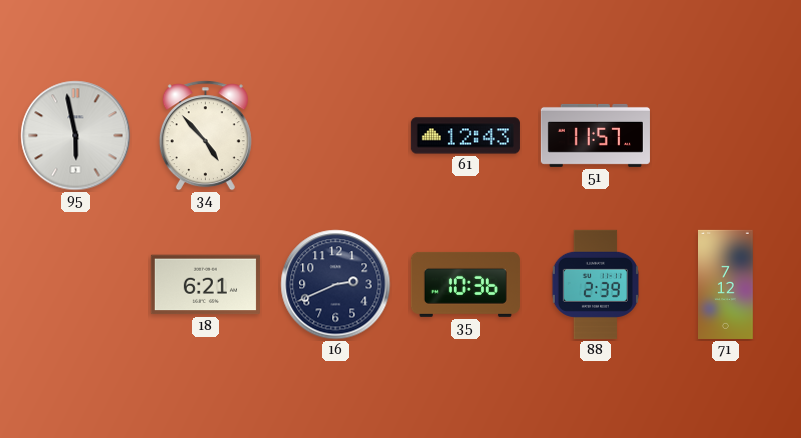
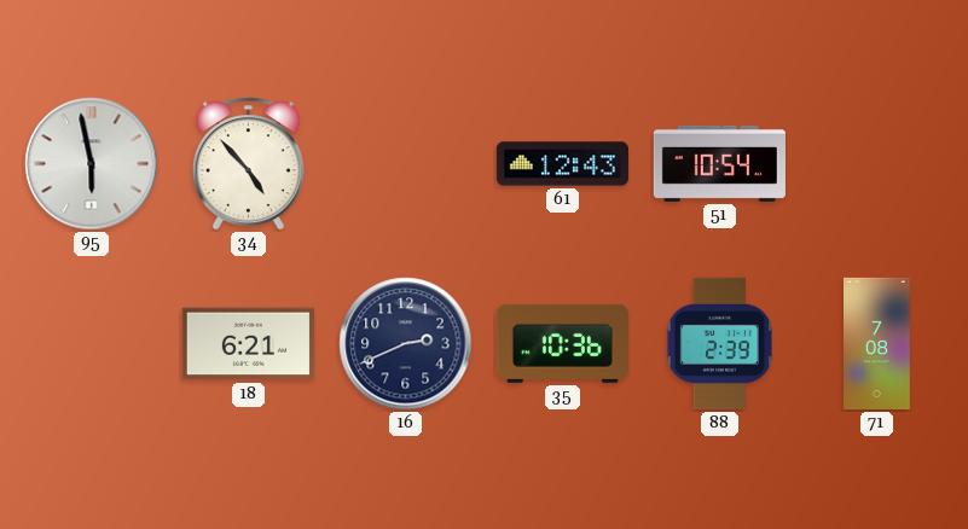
51: 11:57 -> 10:54 (719, 163)
71: 7:12 -> 7:08 (877, 343)
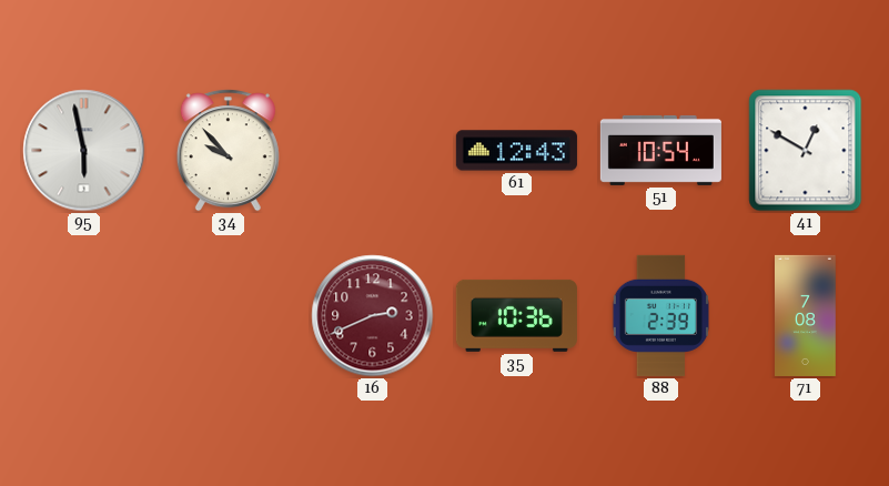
34: 4:53 -> 9:53 (228, 151)
41: none -> 12:50 (806, 151)
18: 6:21 -> none (248, 344)
16 dial: navy -> burgundy (373, 316)
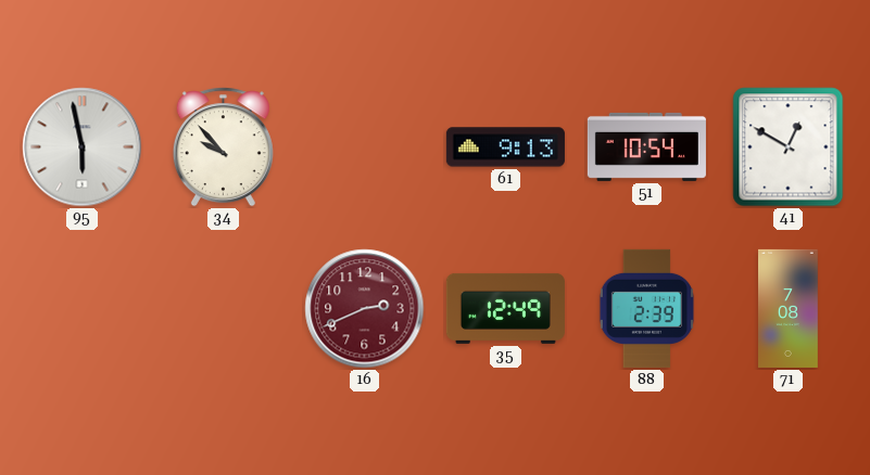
61: 12:43 -> 9:13 (505, 147)
35: 10:36 -> 12:49 (505, 308)
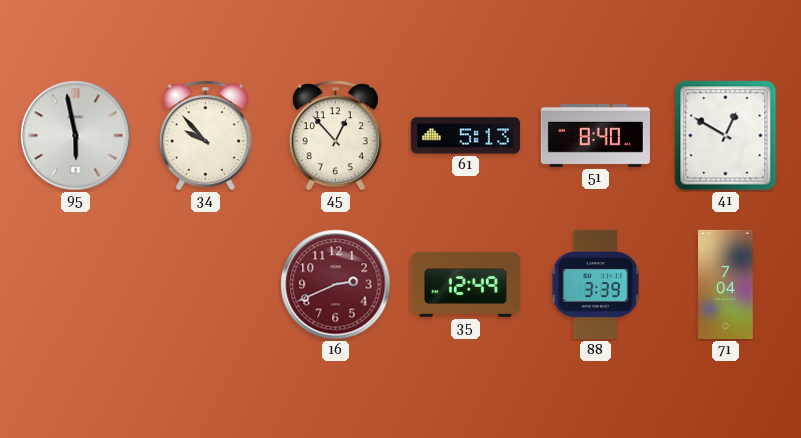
45: none -> 12:53 (335, 136)
61: 9:13 -> 5:13 (465, 136)
51: 10:54 -> 8:40 (595, 135)
88: 2:39 -> 3:39 (595, 284)
71: 7:08 -> 7:04 (726, 284)
